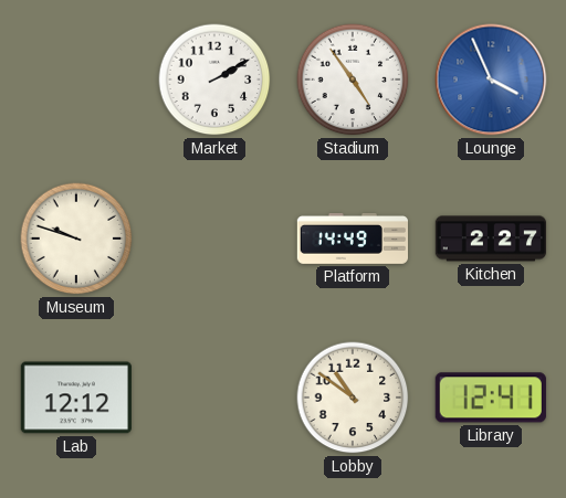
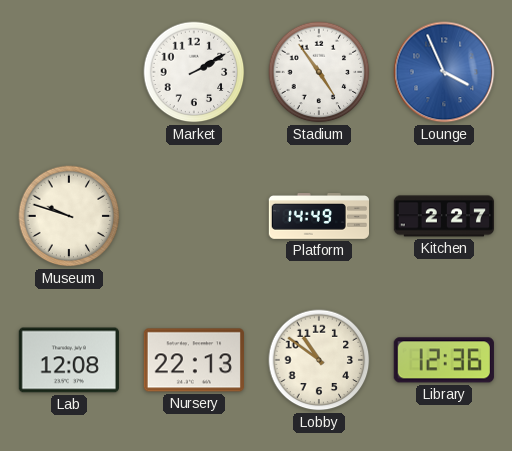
Lab: 12:12 -> 12:08 (69, 360)
Nursery: none -> 22:13 (193, 360)
Library: 12:41 -> 12:36 (444, 360)
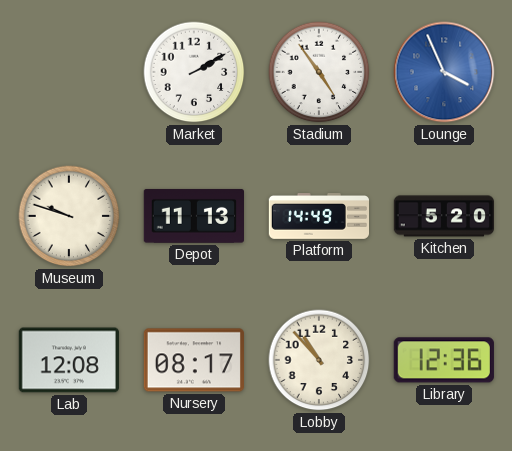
Depot: none -> 11:13 (193, 216)
Kitchen: 2:27 -> 5:20 (443, 216)
Nursery: 22:13 -> 08:17 (193, 360)
Lobby: 10:51 -> 10:53 (319, 360)
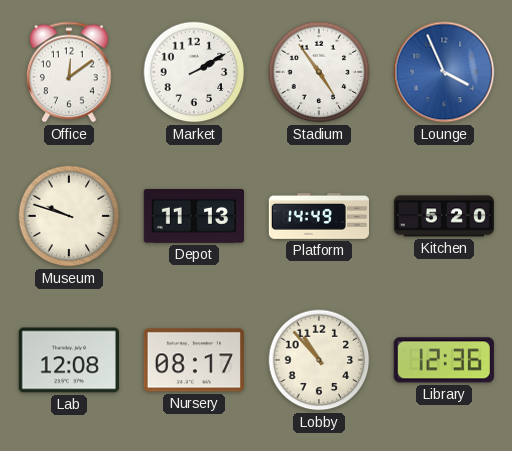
Office: none -> 12:09 (70, 72)
